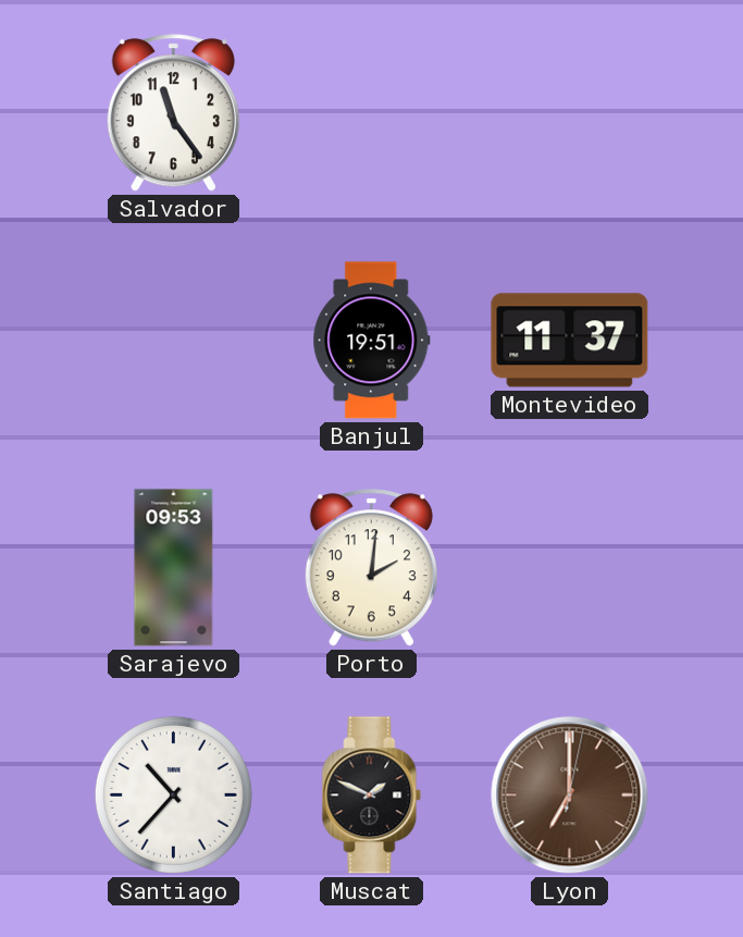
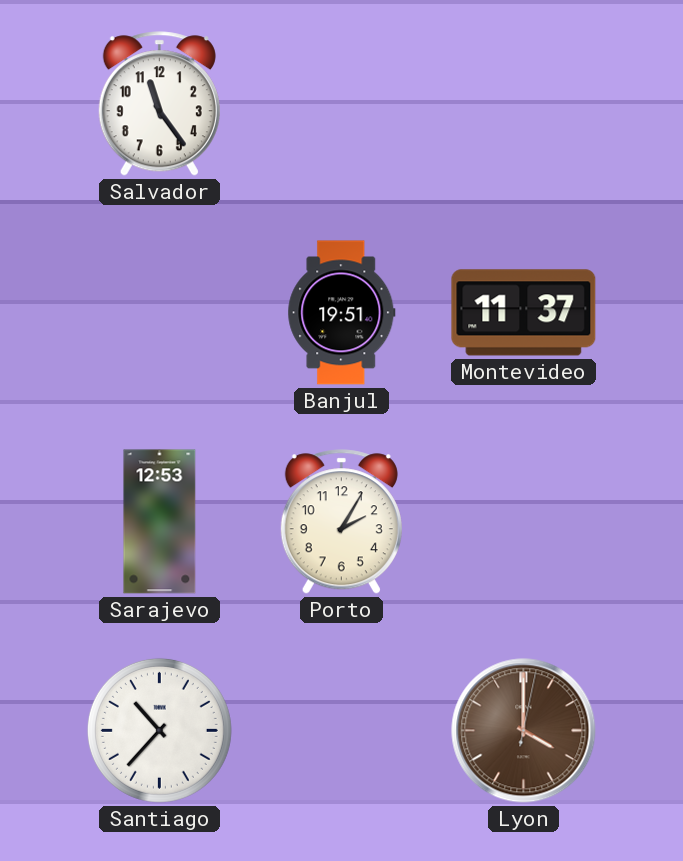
Sarajevo: 09:53 -> 12:53 (160, 522)
Porto: 2:01 -> 2:05 (341, 522)
Muscat: 1:49 -> none (372, 796)
Lyon: 7:00 -> 4:00 (524, 731)
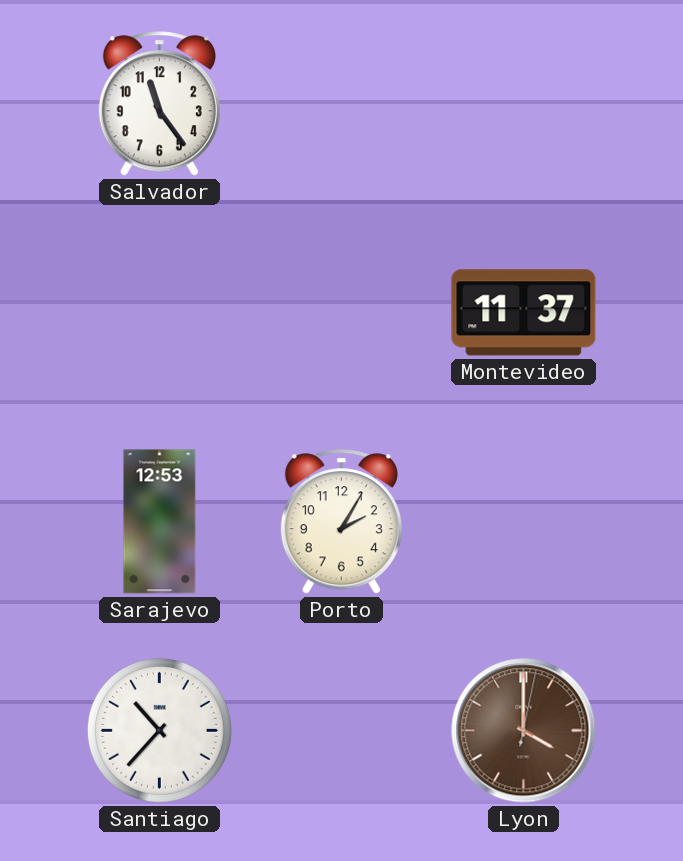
Banjul: 19:51 -> none (342, 313)
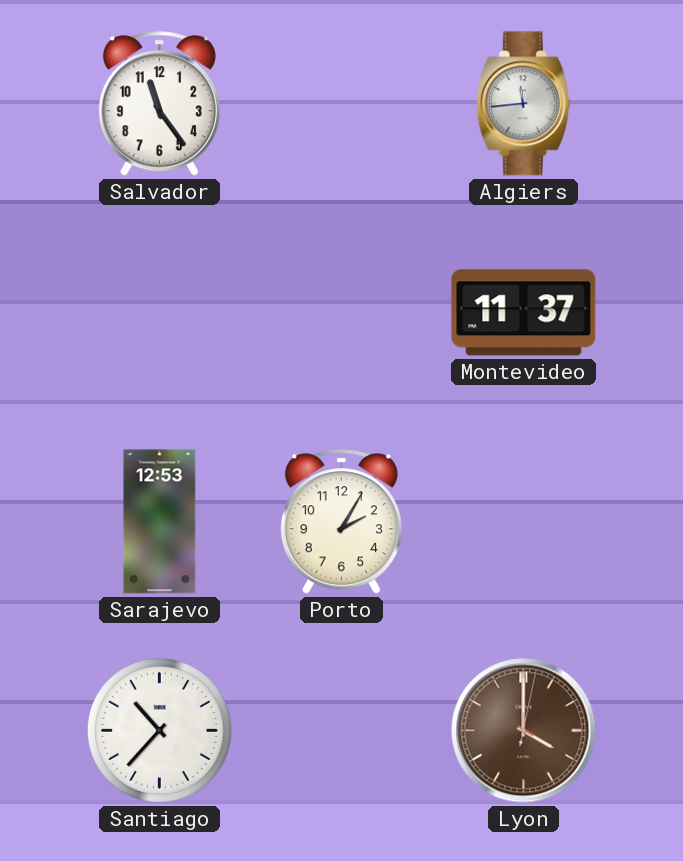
Algiers: none -> 11:44 (523, 104)
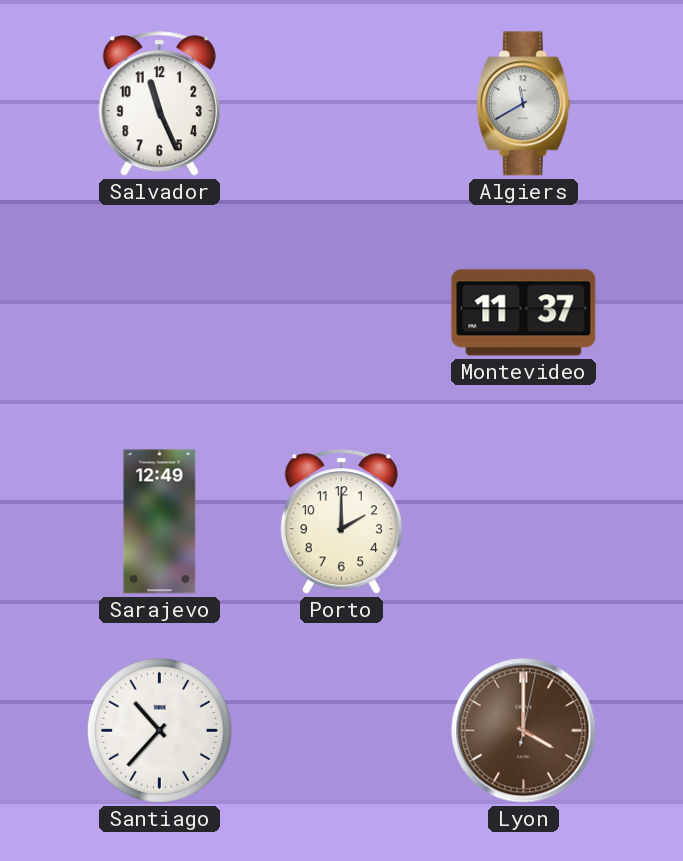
Salvador: 11:24 -> 11:26 (159, 104)
Algiers: 11:44 -> 11:40 (523, 104)
Sarajevo: 12:53 -> 12:49 (160, 522)
Porto: 2:05 -> 2:00 (341, 522)
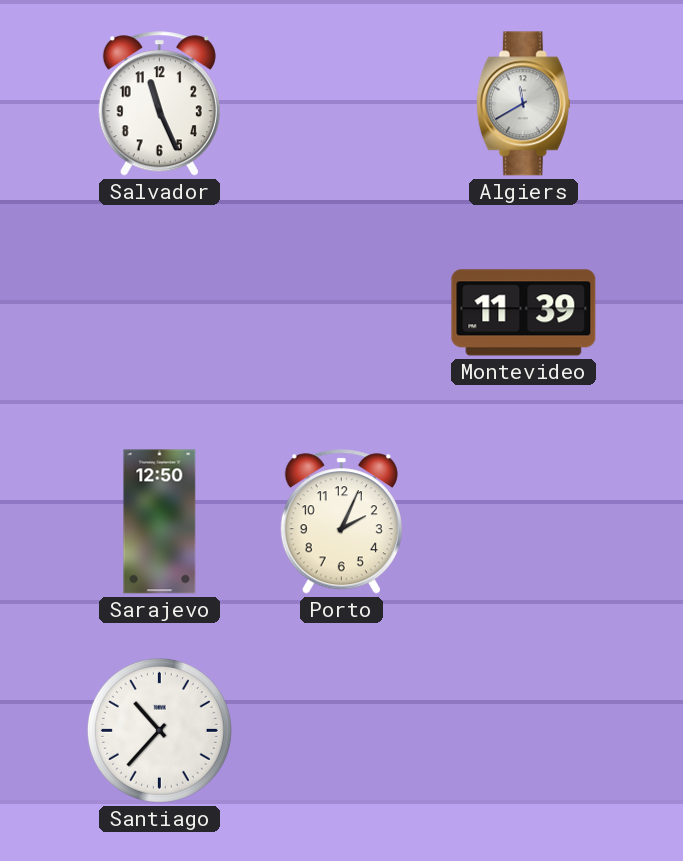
Montevideo: 11:37 -> 11:39 (524, 313)
Sarajevo: 12:49 -> 12:50 (160, 522)
Porto: 2:00 -> 2:04 (341, 522)
Lyon: 4:00 -> none (524, 731)
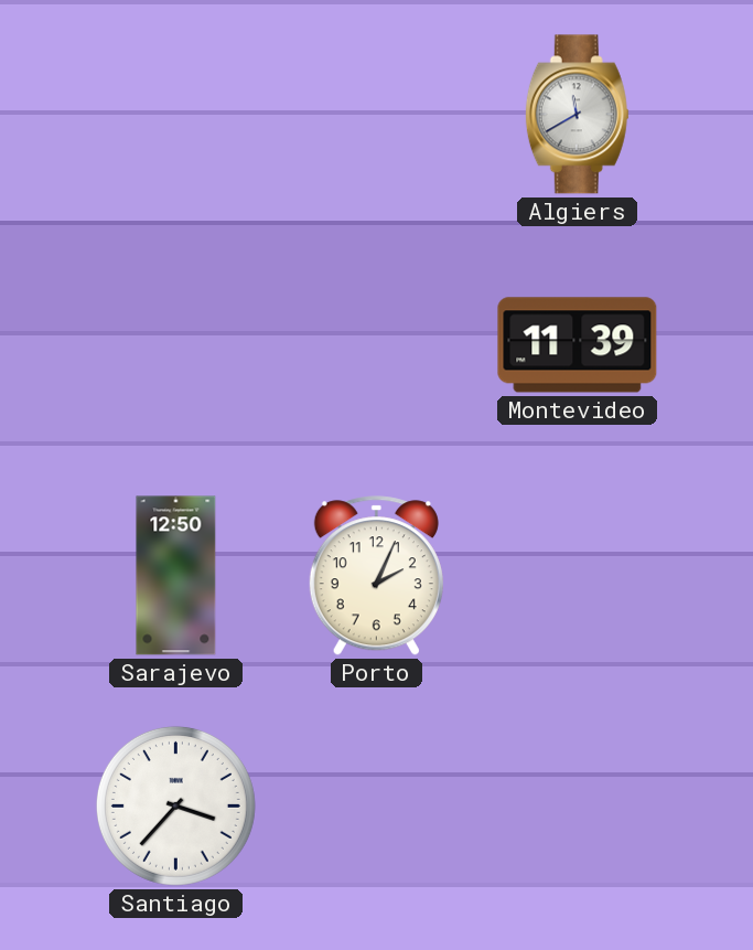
Salvador: 11:26 -> none (159, 104)
Santiago: 10:37 -> 3:37 (175, 805)
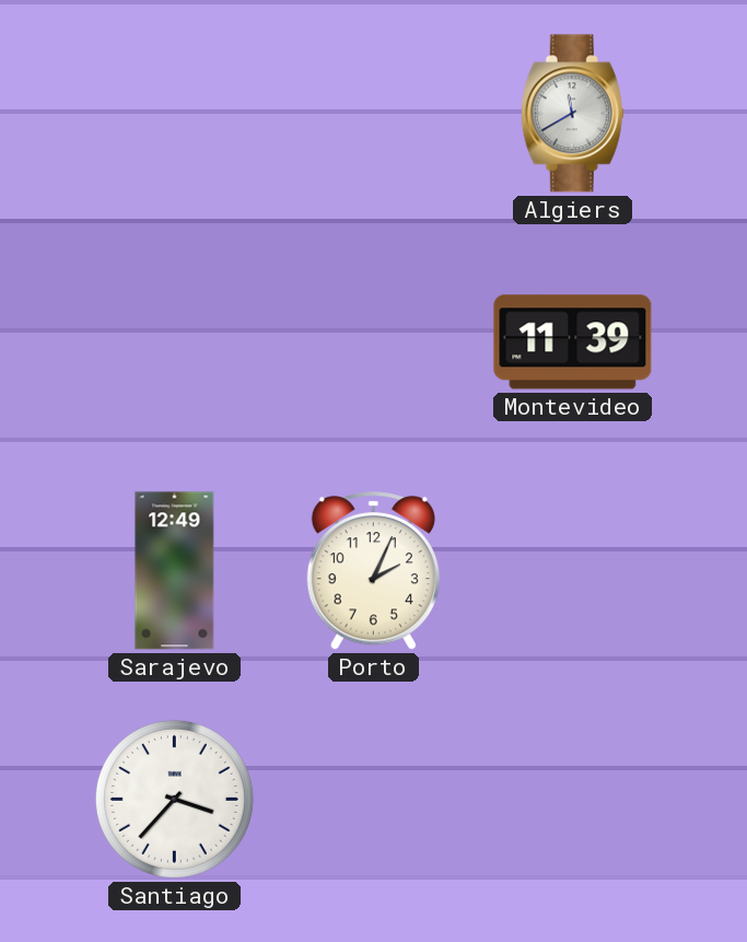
Sarajevo: 12:50 -> 12:49 (175, 571)
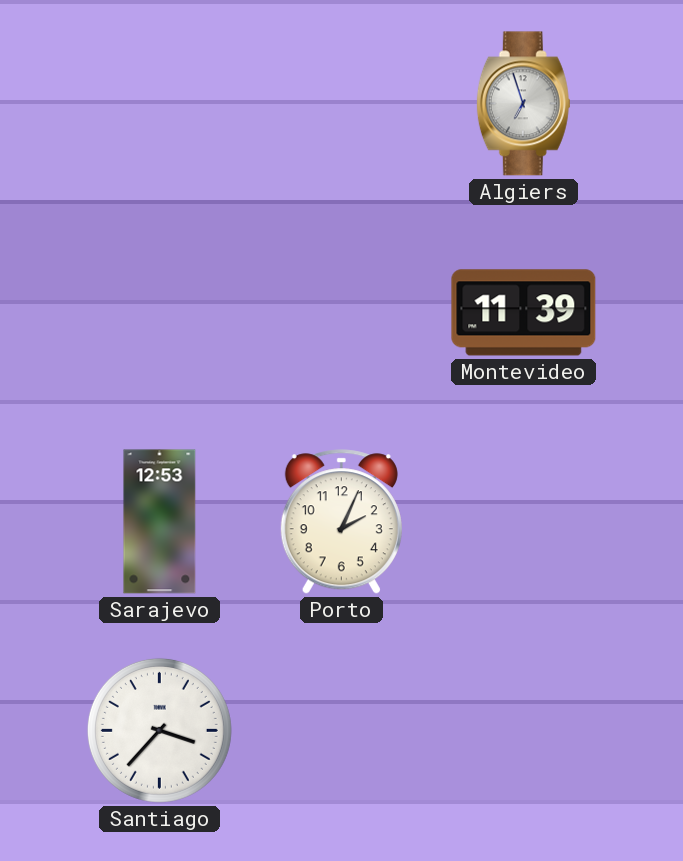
Algiers: 11:40 -> 6:57 (523, 104)
Sarajevo: 12:49 -> 12:53 (160, 522)
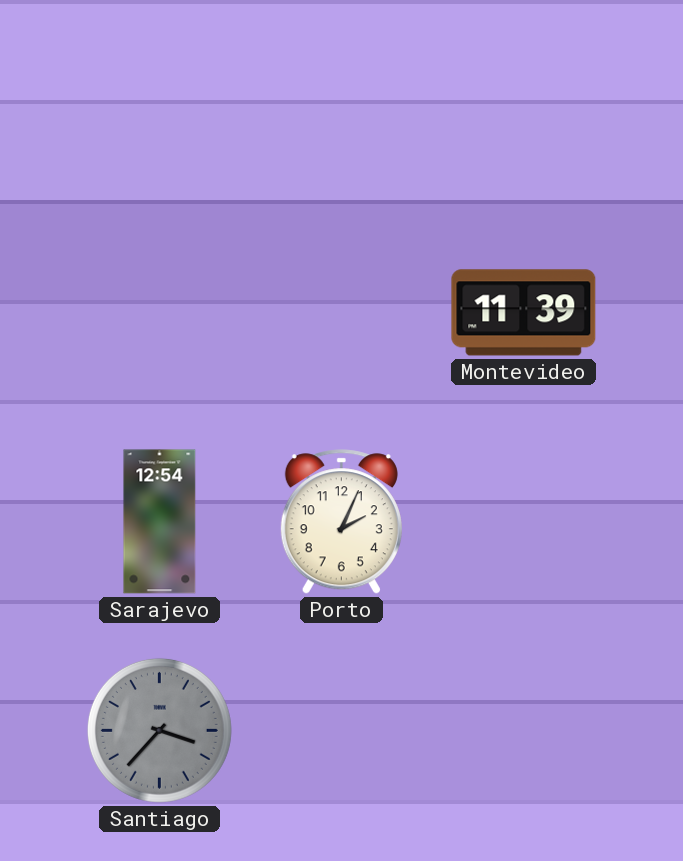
Algiers: 6:57 -> none (523, 104)
Sarajevo: 12:53 -> 12:54 (160, 522)
Santiago dial: white -> grey (159, 730)
